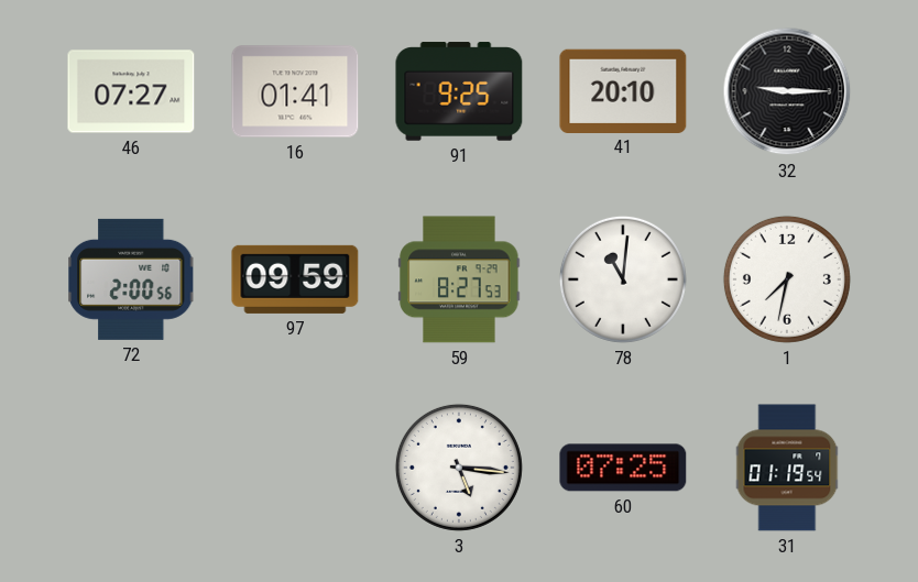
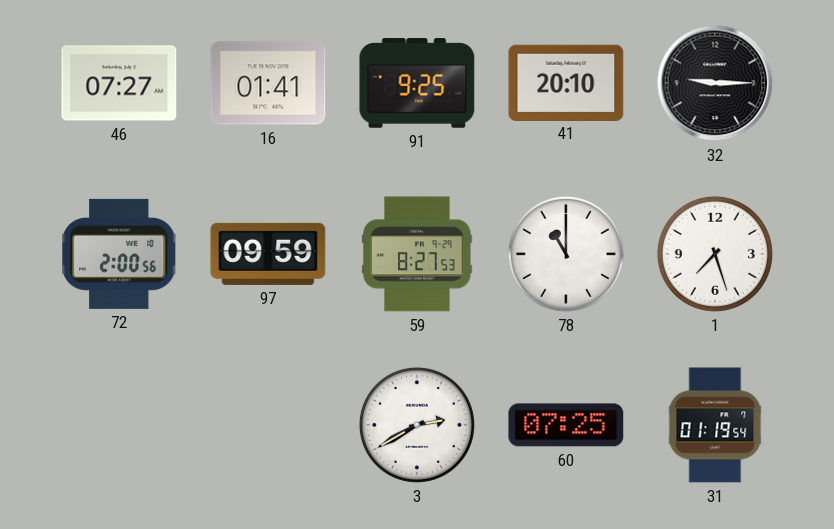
78: 11:01 -> 11:00 (566, 254)
1: 7:32 -> 7:27 (715, 254)
3: 5:16 -> 2:40 (417, 425)
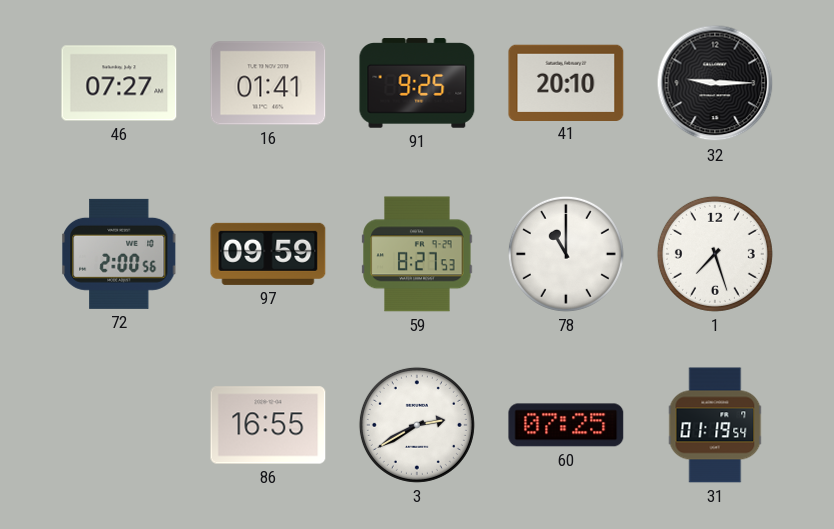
86: none -> 16:55 (268, 425)
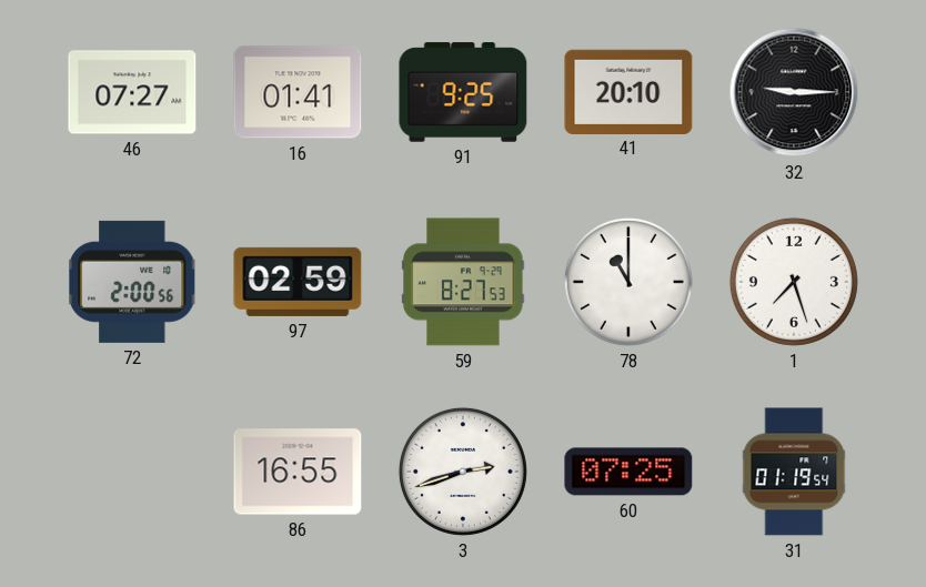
97: 09:59 -> 02:59 (298, 282)
3: 2:40 -> 2:42 (463, 472)
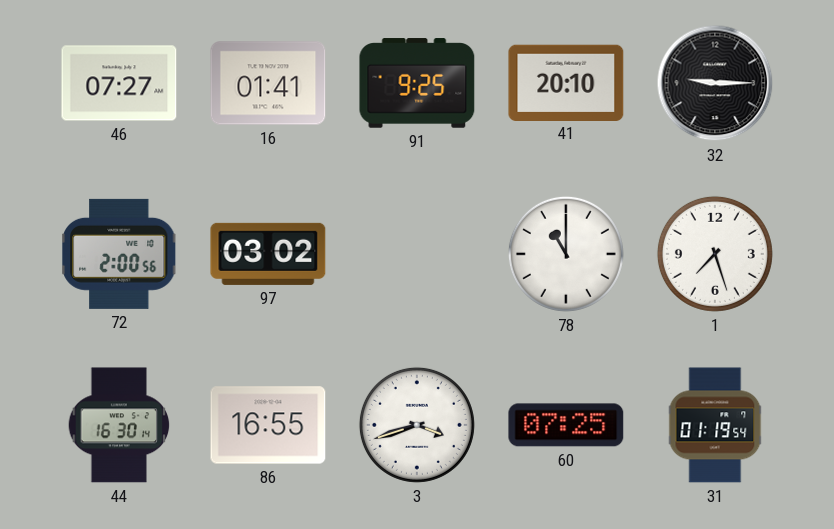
97: 02:59 -> 03:02 (268, 254)
59: 8:27 -> none (463, 282)
44: none -> 16:30 (119, 425)
3: 2:42 -> 3:42 (417, 425)
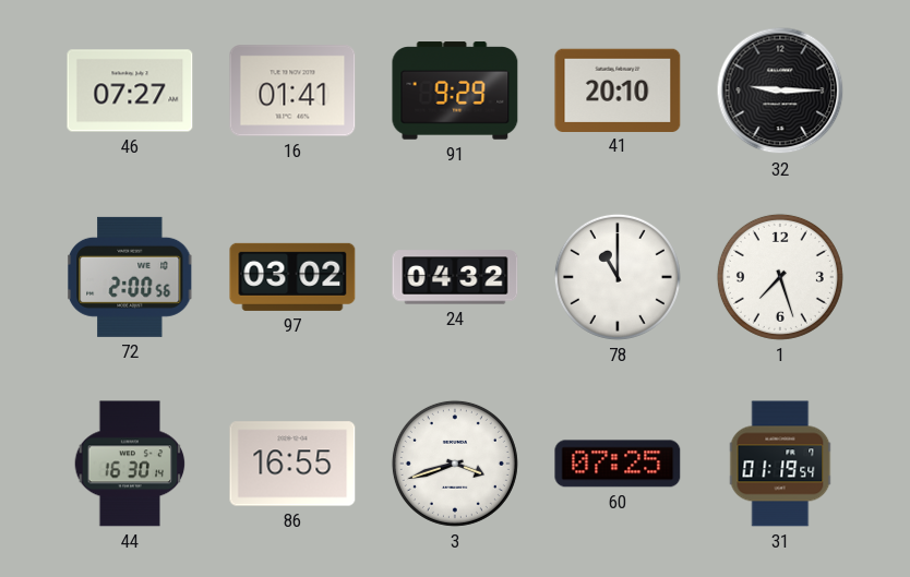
91: 9:25 -> 9:29 (455, 91)
24: none -> 04:32 (455, 277)
